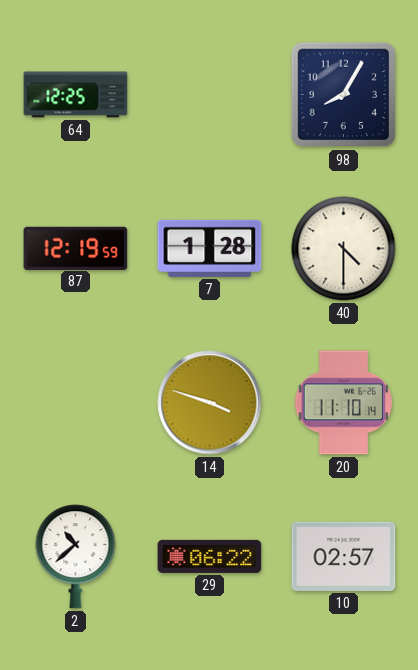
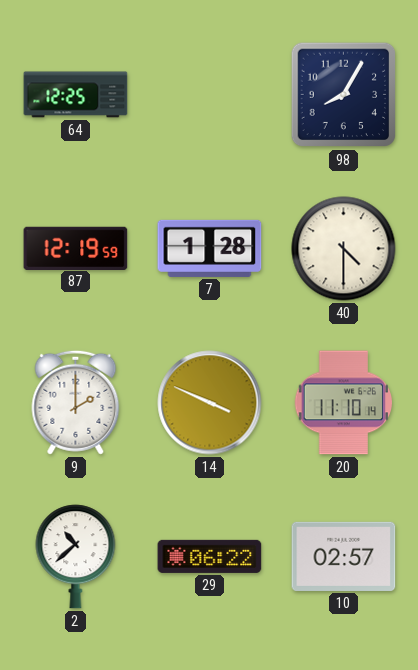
9: none -> 2:00 (76, 402)
14: 3:48 -> 3:49 (210, 403)
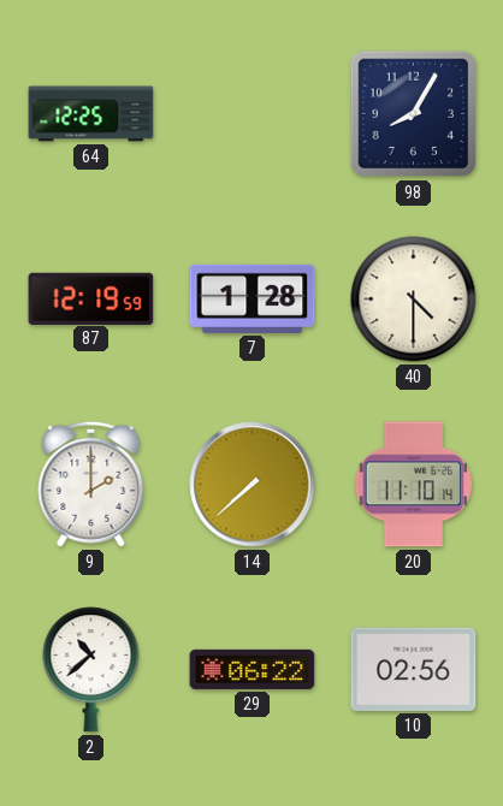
14: 3:49 -> 7:38 (253, 485)
10: 02:57 -> 02:56 (414, 669)
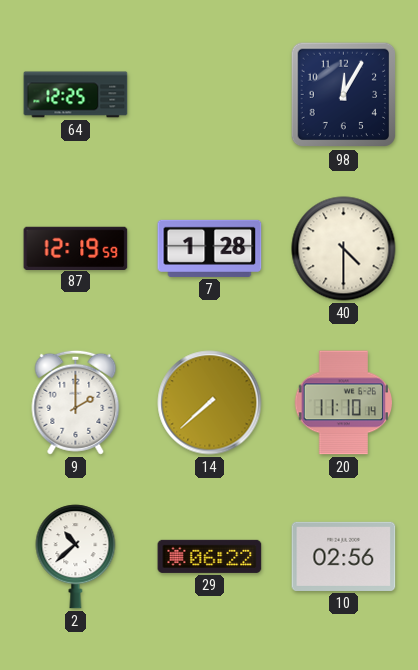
98: 8:05 -> 12:05 (344, 95)
